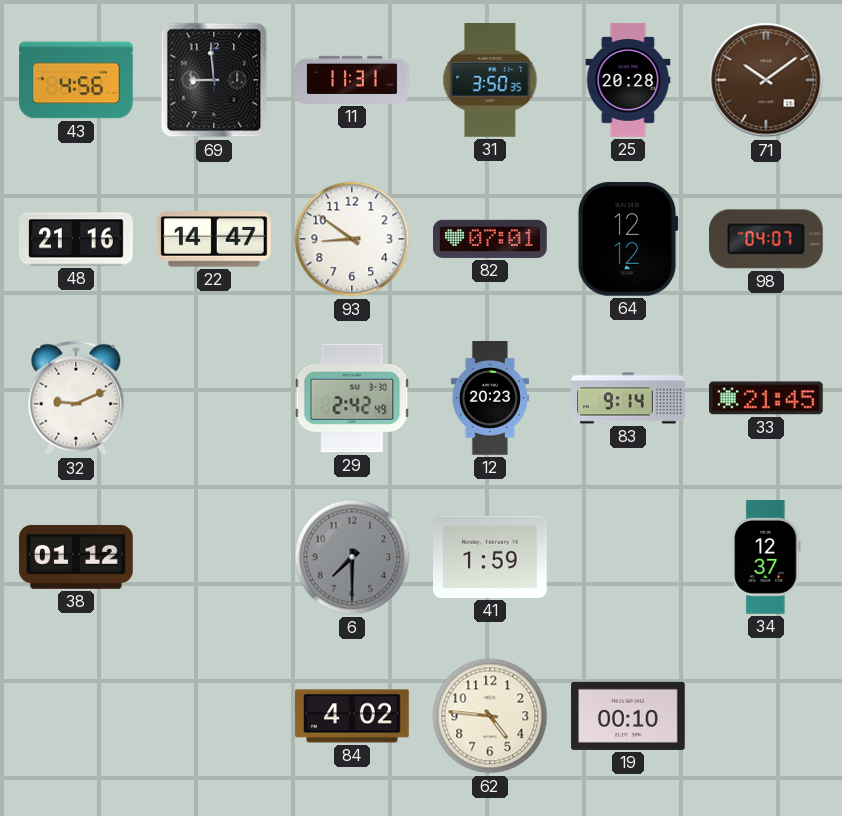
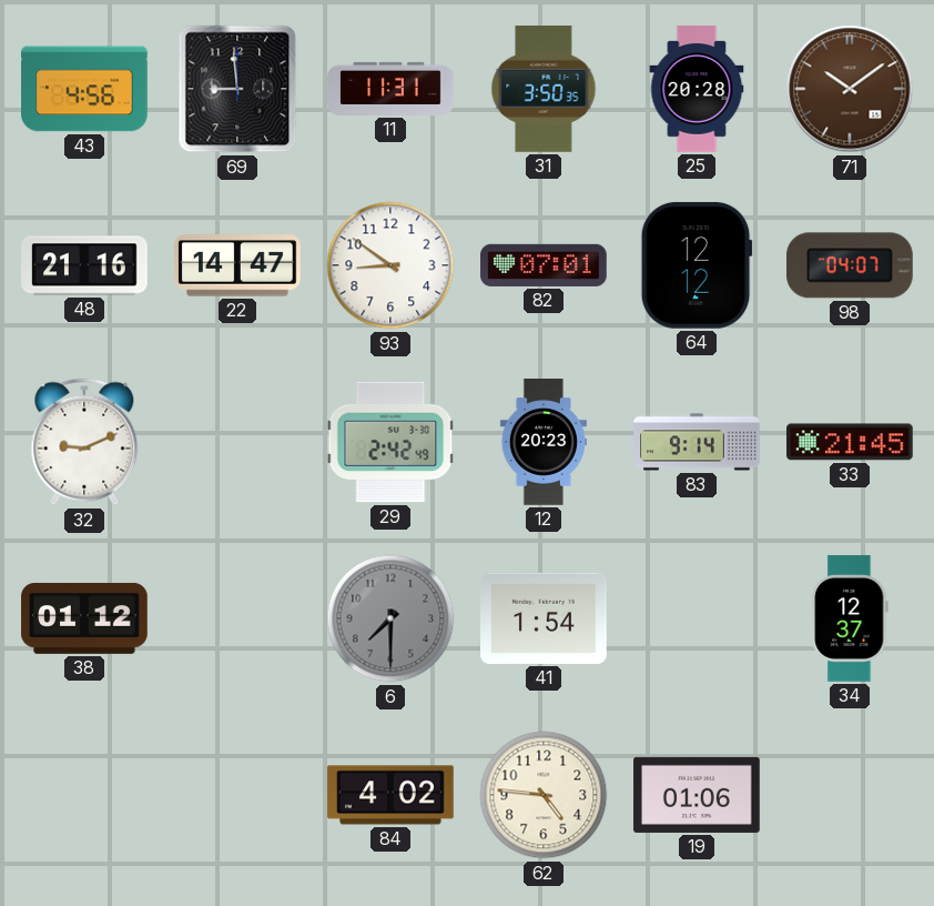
41: 1:59 -> 1:54 (545, 618)
19: 00:10 -> 01:06 (697, 795)
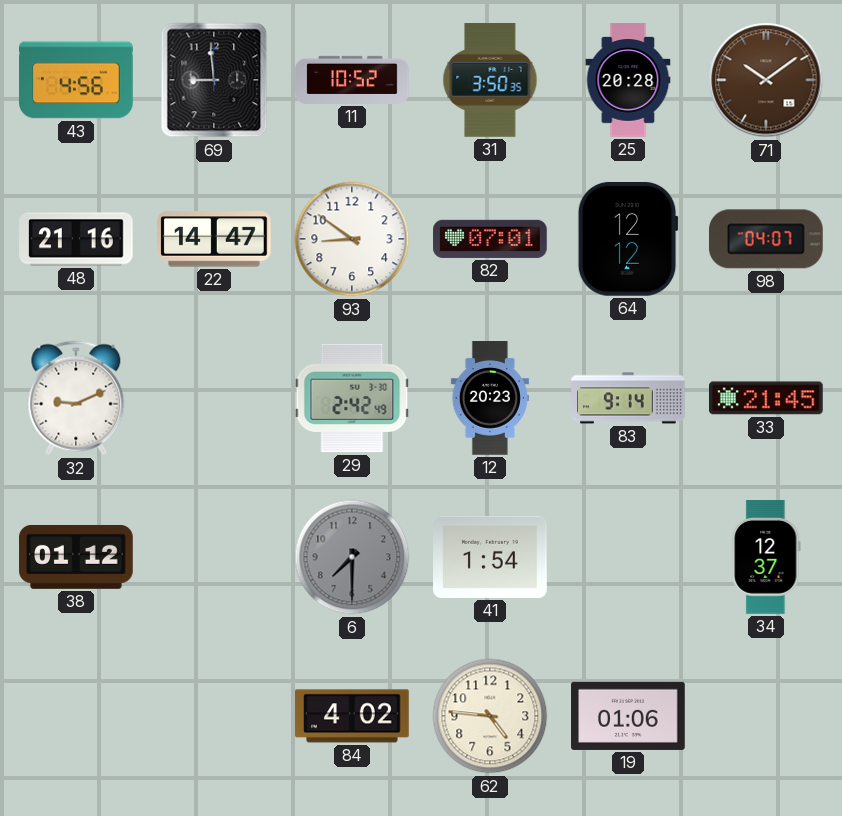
11: 11:31 -> 10:52 (352, 80)
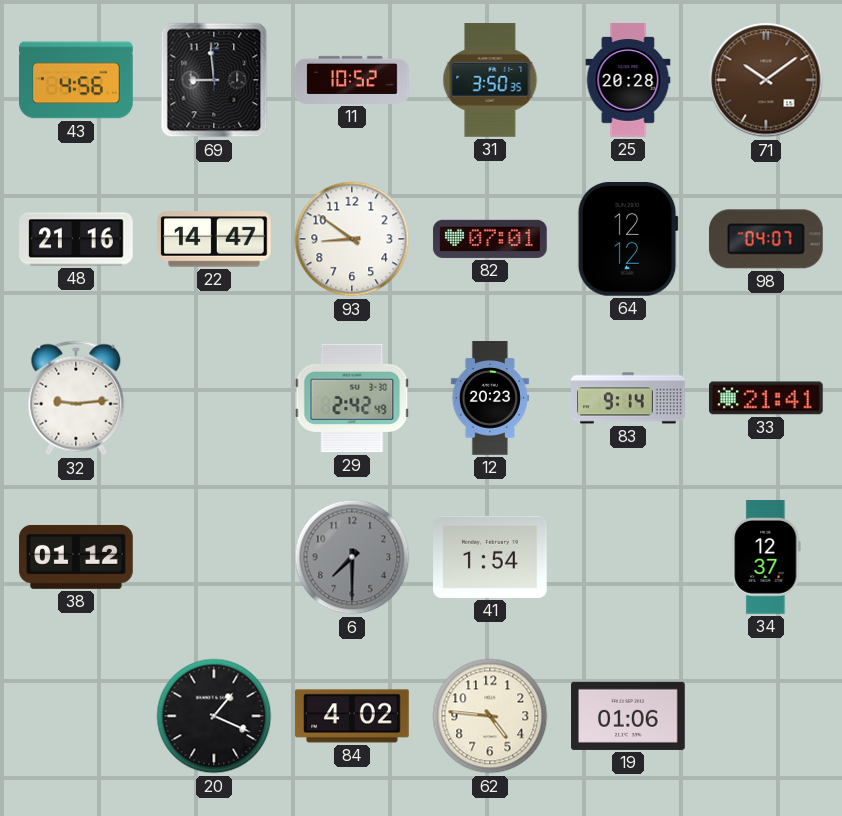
32: 9:11 -> 9:14 (76, 398)
33: 21:45 -> 21:41 (767, 398)
20: none -> 1:19 (214, 716)
